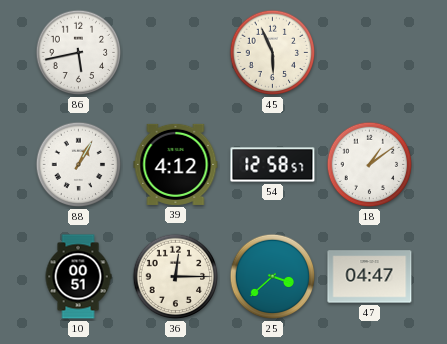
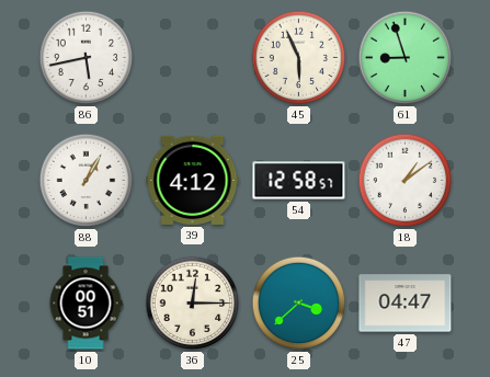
61: none -> 8:57 (406, 58)
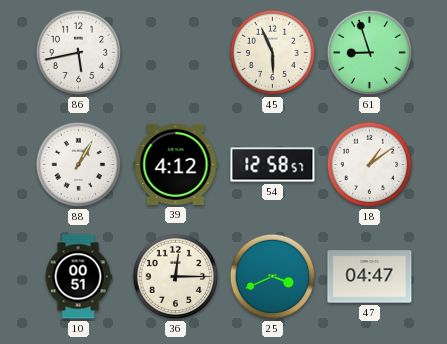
25: 3:38 -> 3:41 (273, 277)
